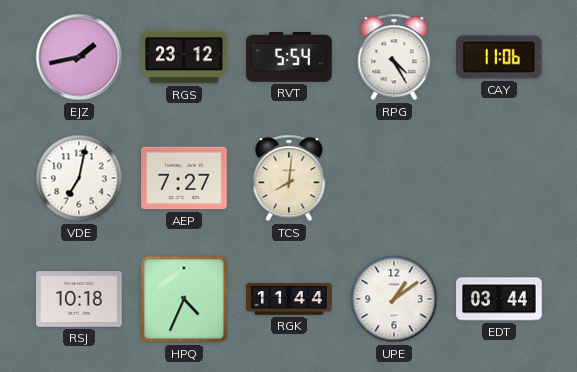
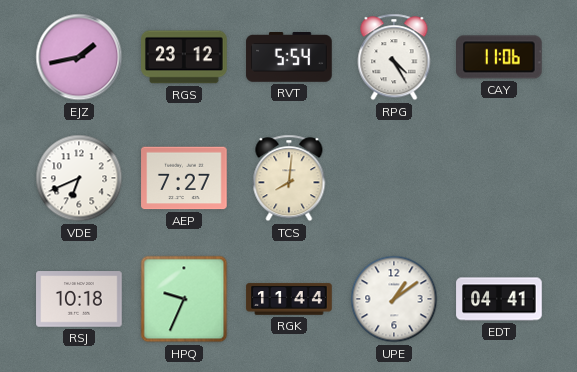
VDE: 7:02 -> 6:41 (79, 178)
HPQ: 4:34 -> 9:34 (184, 299)
EDT: 03:44 -> 04:41 (499, 299)
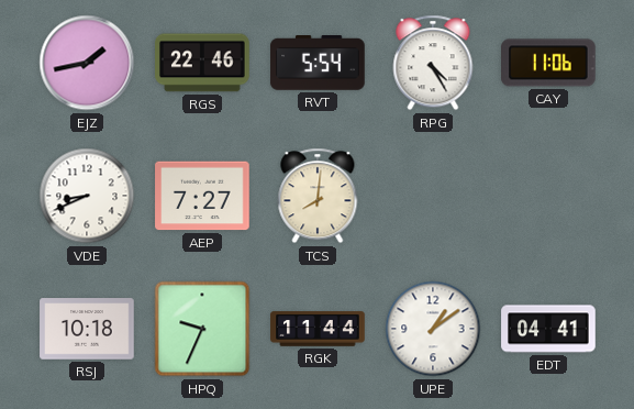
RGS: 23:12 -> 22:46 (202, 63)
VDE: 6:41 -> 8:41 (87, 196)
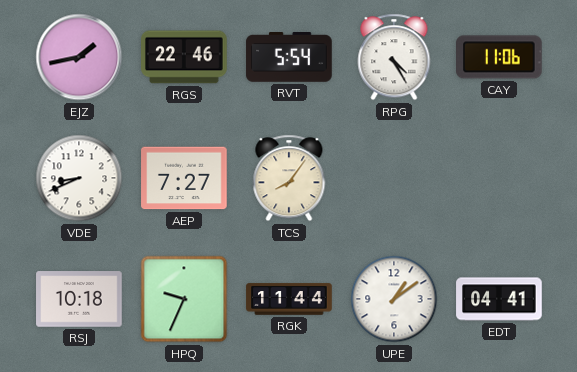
TCS: 8:01 -> 8:06 (289, 178)
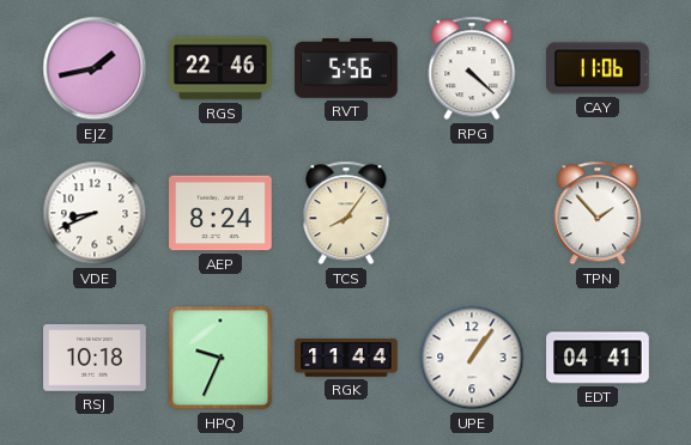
RVT: 5:54 -> 5:56 (346, 68)
RPG: 4:25 -> 4:22 (472, 68)
AEP: 7:27 -> 8:24 (220, 213)
TPN: none -> 1:53 (598, 213)
UPE: 1:09 -> 1:06 (472, 358)
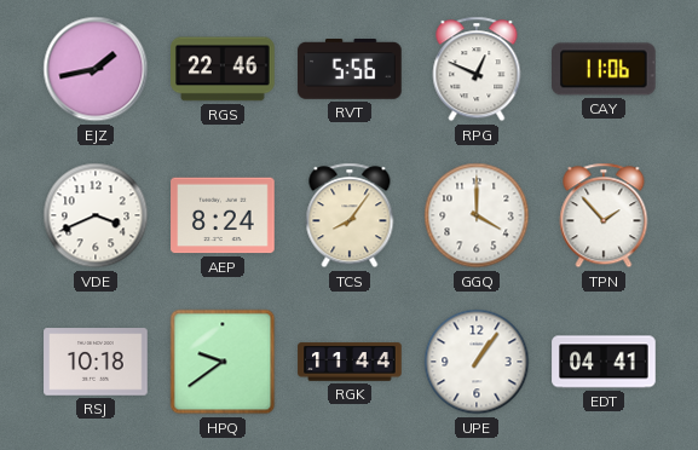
RPG: 4:22 -> 12:49 (477, 69)
VDE: 8:41 -> 3:41 (96, 215)
GGQ: none -> 4:00 (477, 215)
HPQ: 9:34 -> 9:39 (223, 362)
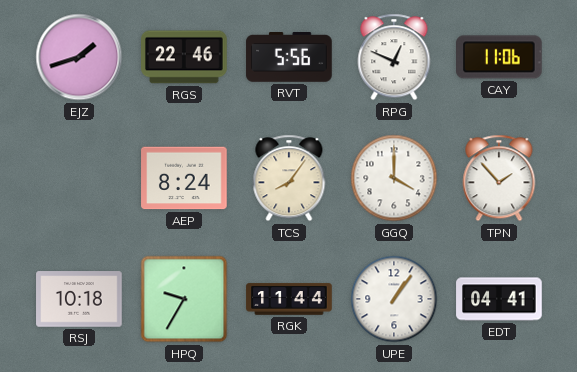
EJZ: 1:43 -> 1:42 (79, 57)
VDE: 3:41 -> none (96, 215)
HPQ: 9:39 -> 9:35 (184, 299)
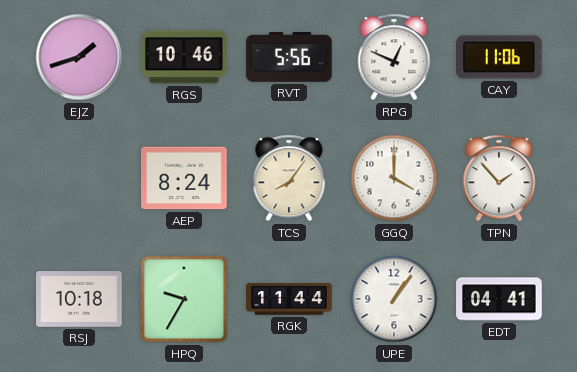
RGS: 22:46 -> 10:46 (184, 57)
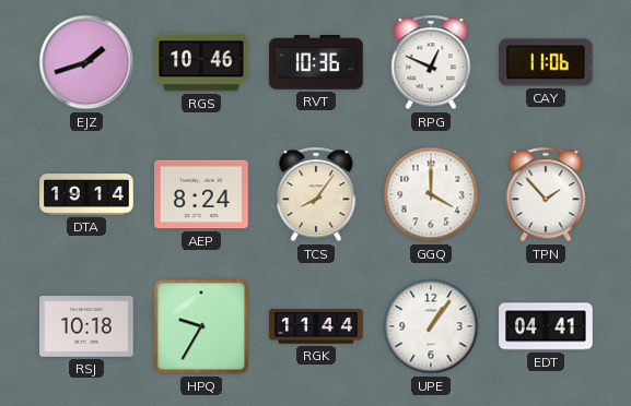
RVT: 5:56 -> 10:36 (316, 62)
DTA: none -> 19:14 (86, 195)
